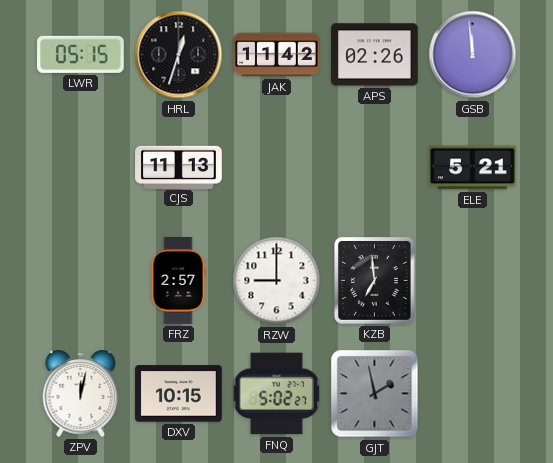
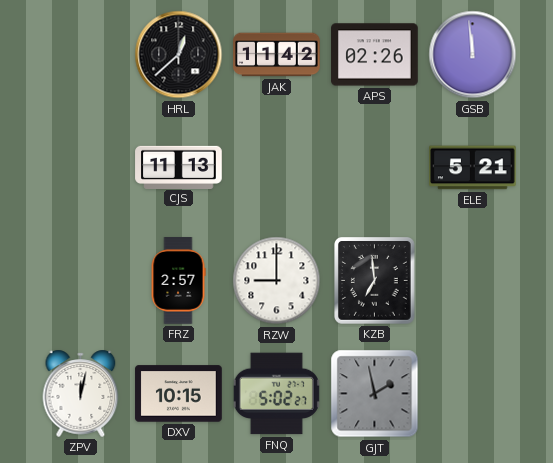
LWR: 05:15 -> none (81, 54)
HRL: 12:33 -> 12:38 (179, 55)
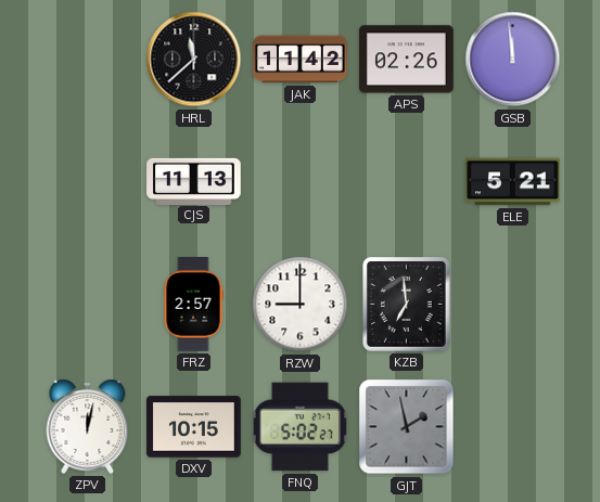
HRL: 12:38 -> 11:38 (194, 60)
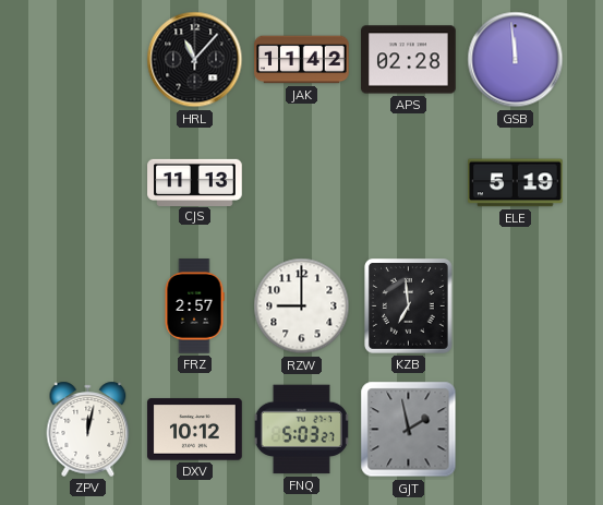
HRL: 11:38 -> 11:07 (195, 60)
APS: 02:26 -> 02:28 (409, 60)
ELE: 5:21 -> 5:19 (516, 183)
DXV: 10:15 -> 10:12 (195, 430)
FNQ: 5:02 -> 5:03 (301, 430)
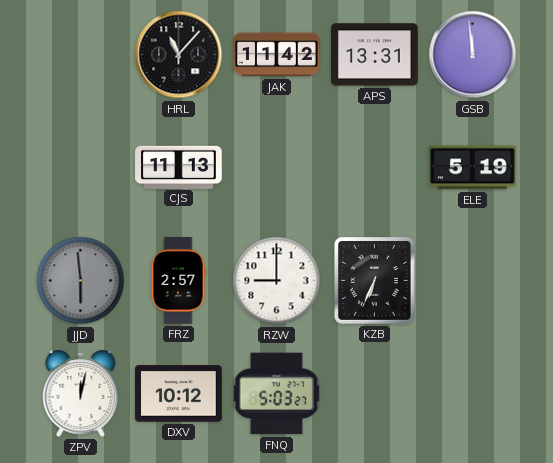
APS: 02:28 -> 13:31 (375, 55)
JJD: none -> 5:59 (81, 281)
KZB: 6:59 -> 6:34 (375, 281)
GJT: 1:58 -> none (409, 430)
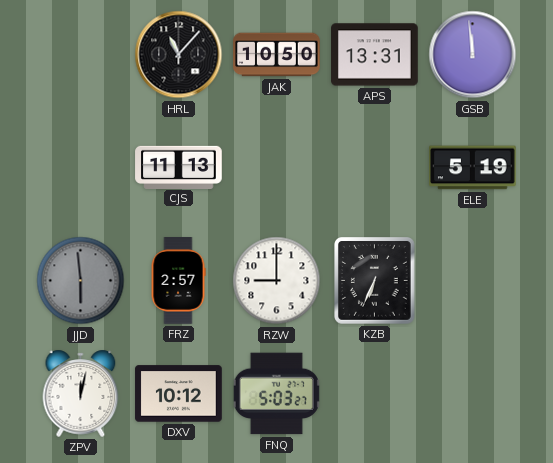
JAK: 11:42 -> 10:50 (277, 55)
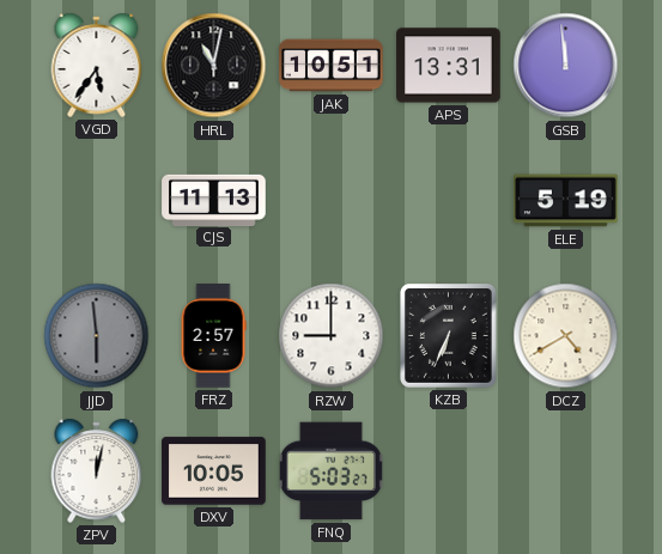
VGD: none -> 5:36 (97, 65)
HRL: 11:07 -> 11:02 (214, 66)
JAK: 10:50 -> 10:51 (332, 66)
DCZ: none -> 4:40 (566, 336)
DXV: 10:12 -> 10:05 (214, 471)
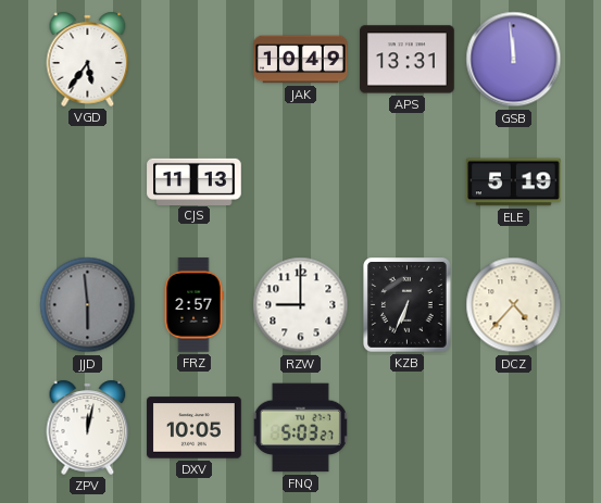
HRL: 11:02 -> none (214, 66)
JAK: 10:51 -> 10:49 (301, 60)
DCZ: 4:40 -> 4:37 (514, 305)
